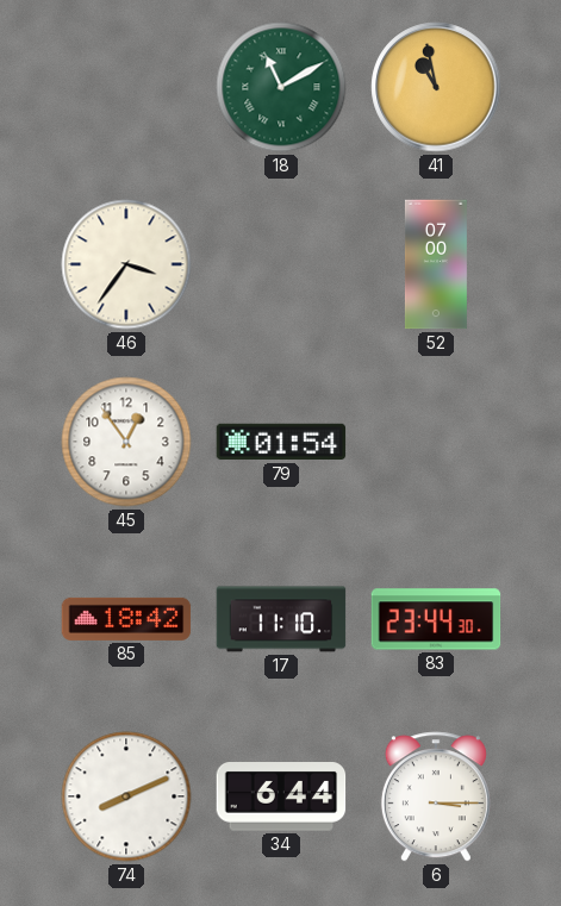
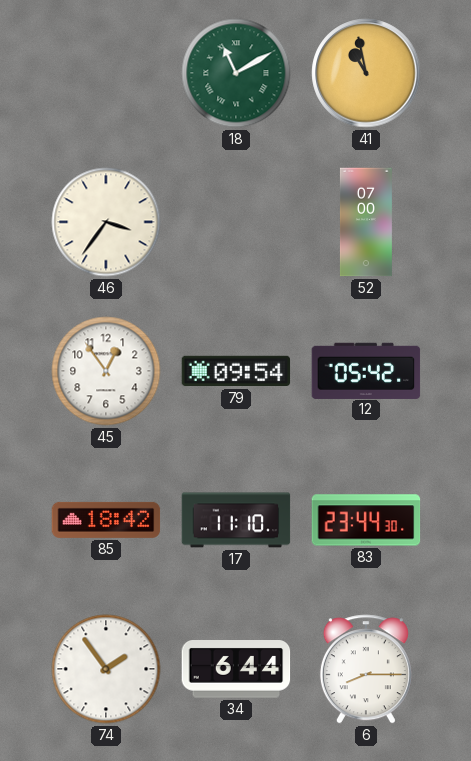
79: 01:54 -> 09:54 (236, 371)
12: none -> 05:42 (366, 370)
74: 8:11 -> 1:54 (106, 669)
6: 3:15 -> 8:15 (366, 669)
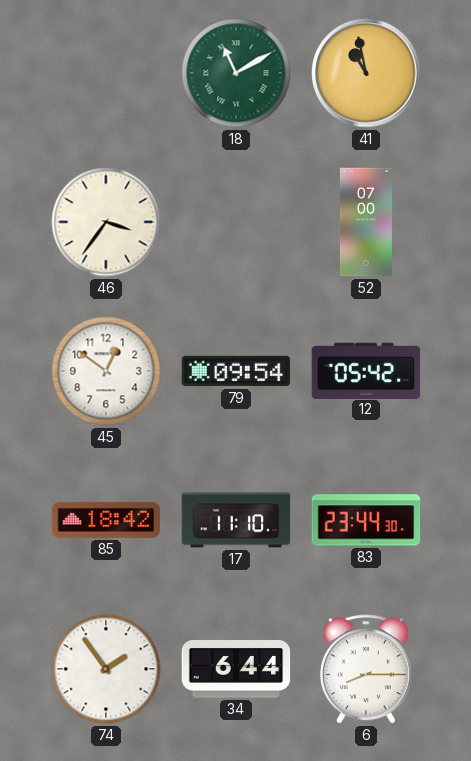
45: 12:54 -> 12:51 (106, 371)
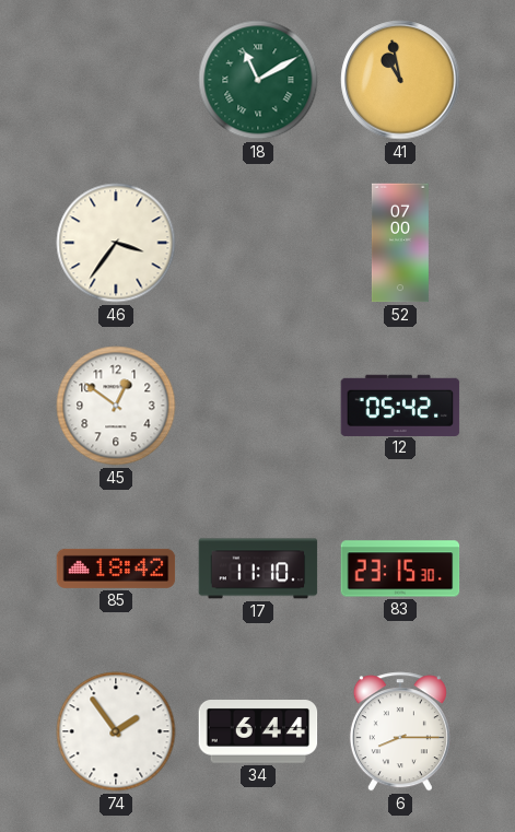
79: 09:54 -> none (236, 371)
83: 23:44 -> 23:15 (400, 569)
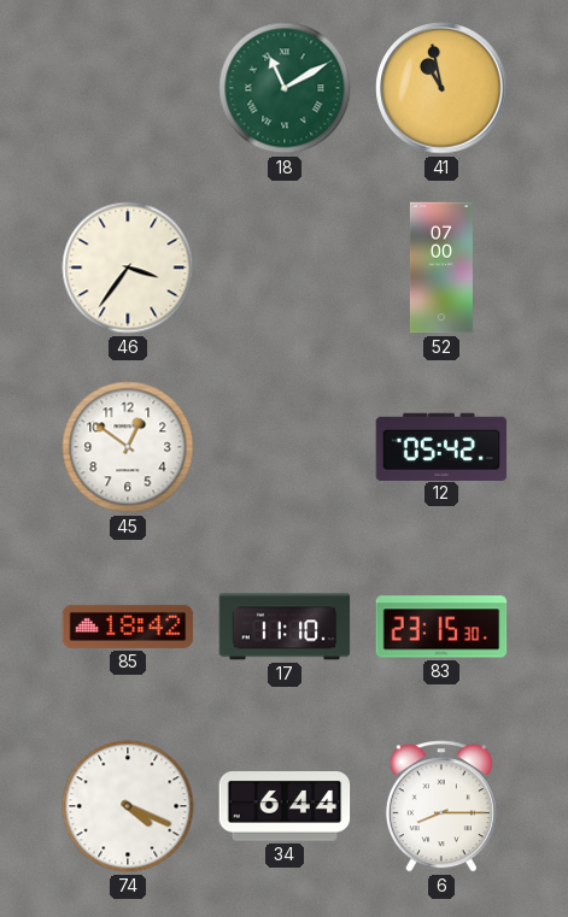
74: 1:54 -> 4:19 (128, 806)
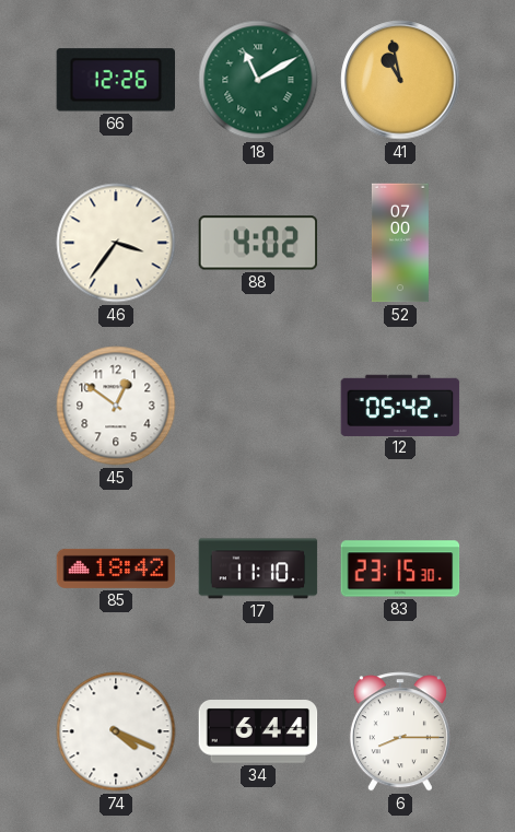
66: none -> 12:26 (115, 80)
88: none -> 4:02 (258, 243)
